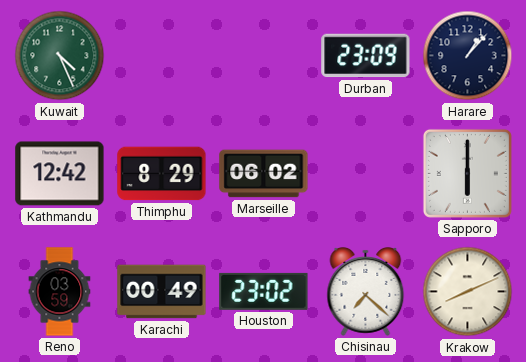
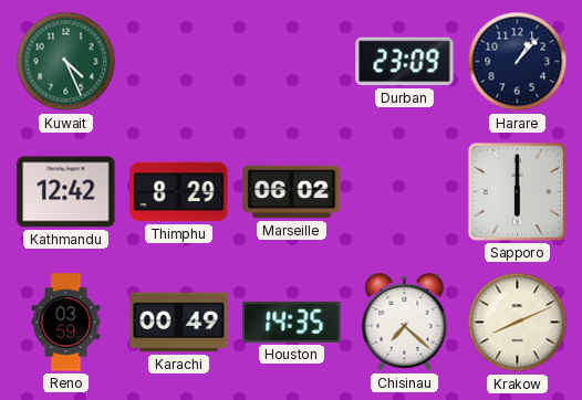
Houston: 23:02 -> 14:35 (292, 322)
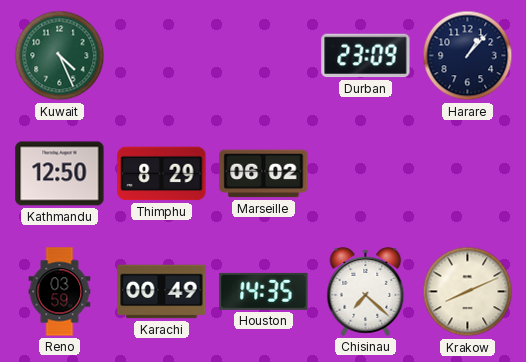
Kathmandu: 12:42 -> 12:50 (60, 174)
Sapporo: 6:00 -> none (517, 191)
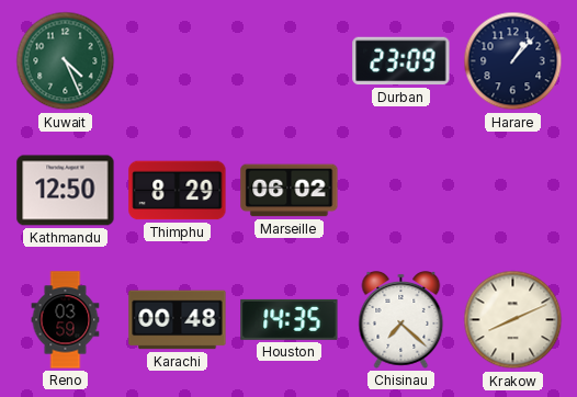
Karachi: 00:49 -> 00:48 (178, 320)
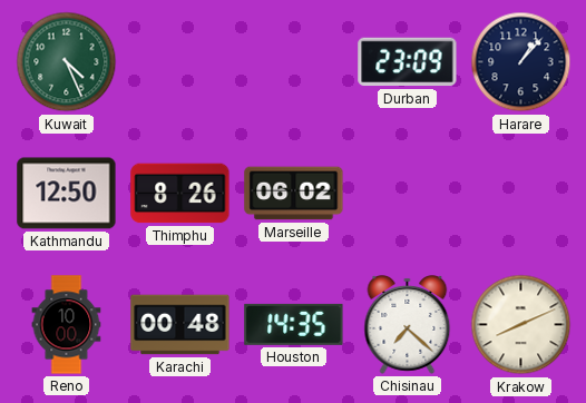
Thimphu: 8:29 -> 8:26 (180, 194)
Reno: 03:59 -> 10:00 (67, 325)
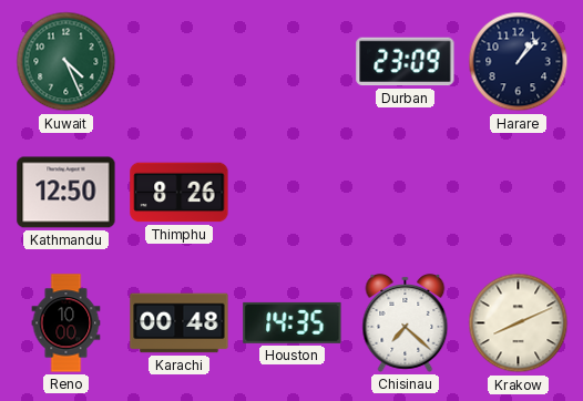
Marseille: 06:02 -> none (294, 194)
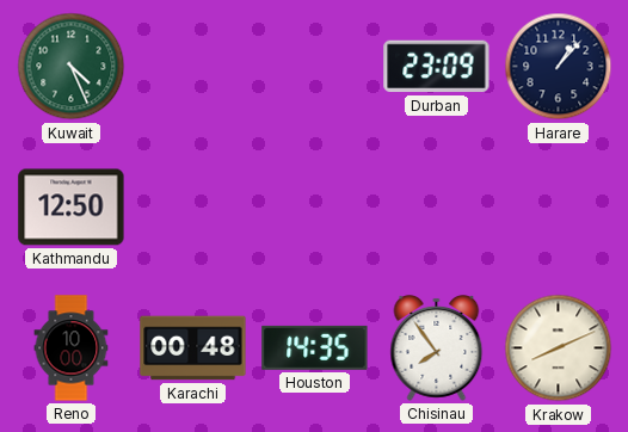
Thimphu: 8:26 -> none (180, 193)
Chisinau: 7:22 -> 7:54 (437, 348)
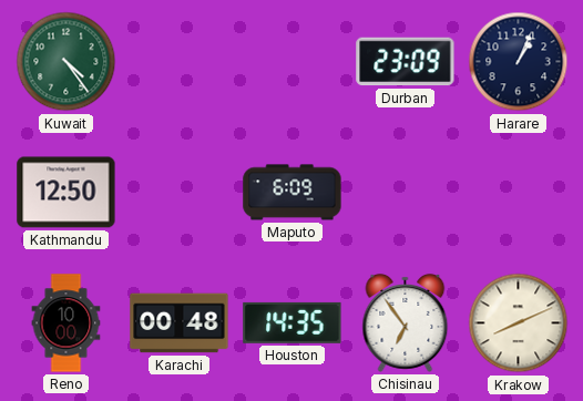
Kuwait: 4:26 -> 4:24 (67, 62)
Harare: 1:07 -> 1:04 (519, 62)
Maputo: none -> 6:09 (293, 193)
Chisinau: 7:54 -> 6:54 (406, 323)
